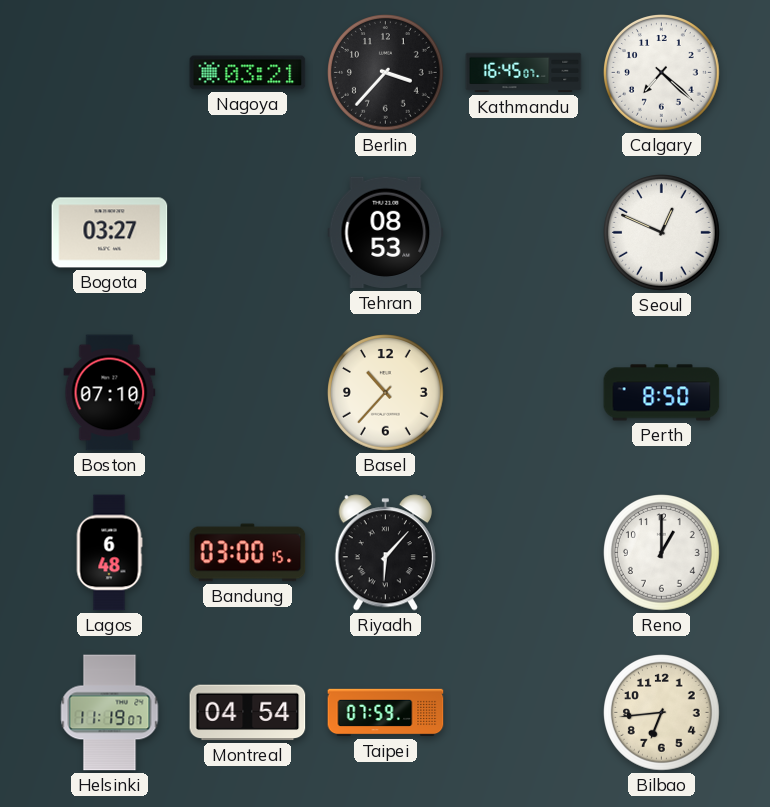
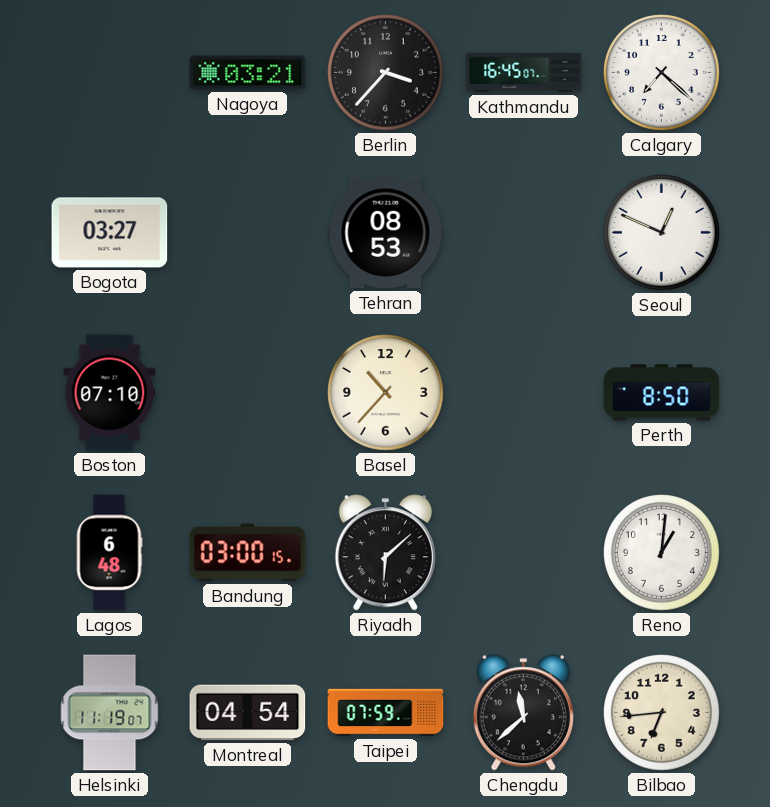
Riyadh: 6:07 -> 6:08 (385, 553)
Reno: 1:00 -> 1:01 (662, 553)
Chengdu: none -> 11:38 (523, 713)
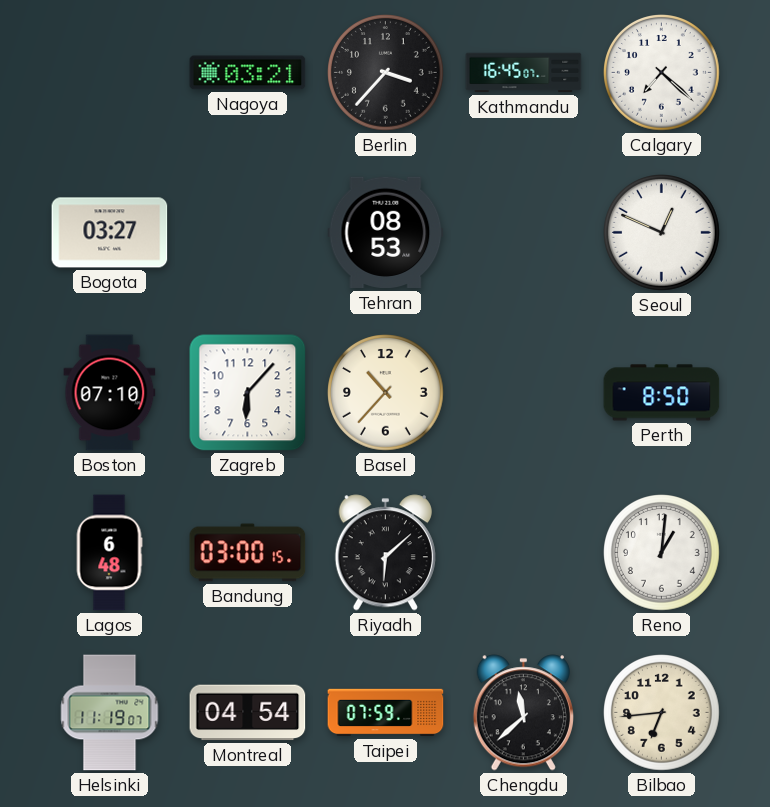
Zagreb: none -> 6:07 (248, 393)
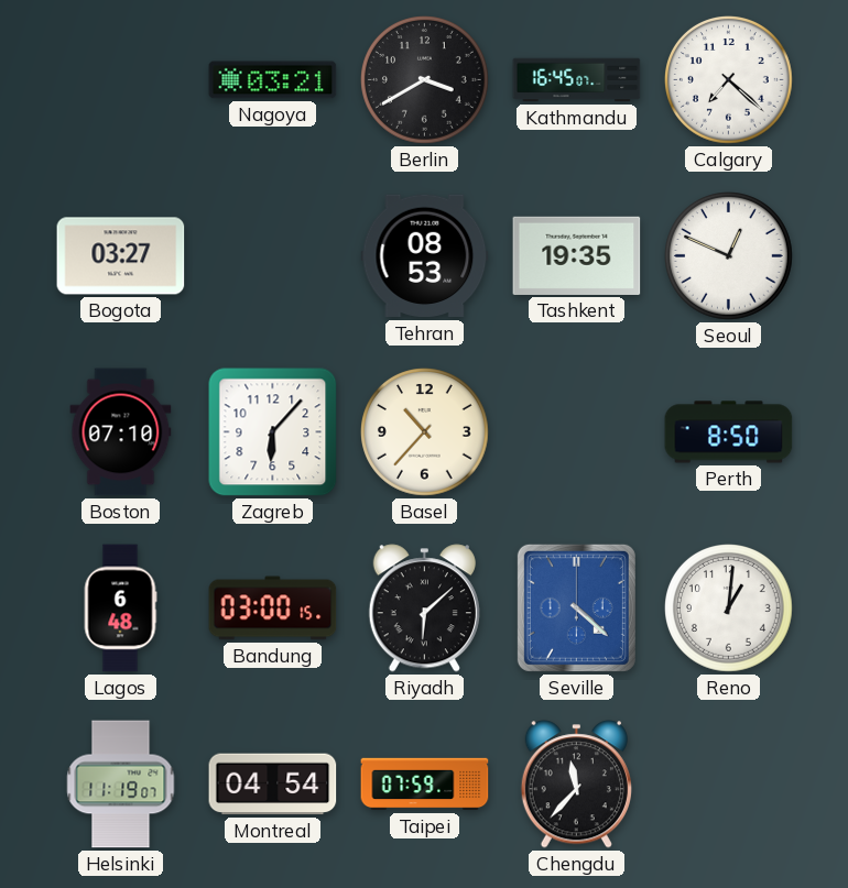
Berlin: 3:37 -> 3:40 (425, 80)
Tashkent: none -> 19:35 (577, 255)
Seville: none -> 4:22 (576, 607)
Chengdu: 11:38 -> 11:37 (576, 785)
Bilbao: 6:44 -> none (662, 713)
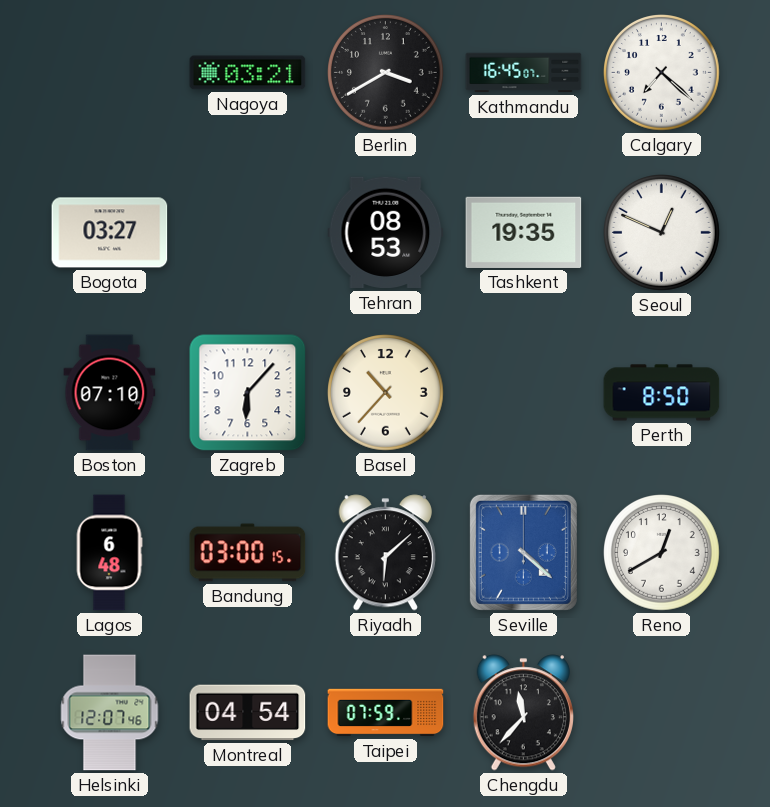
Reno: 1:01 -> 12:40 (662, 553)
Helsinki: 11:19 -> 12:07 (110, 713)
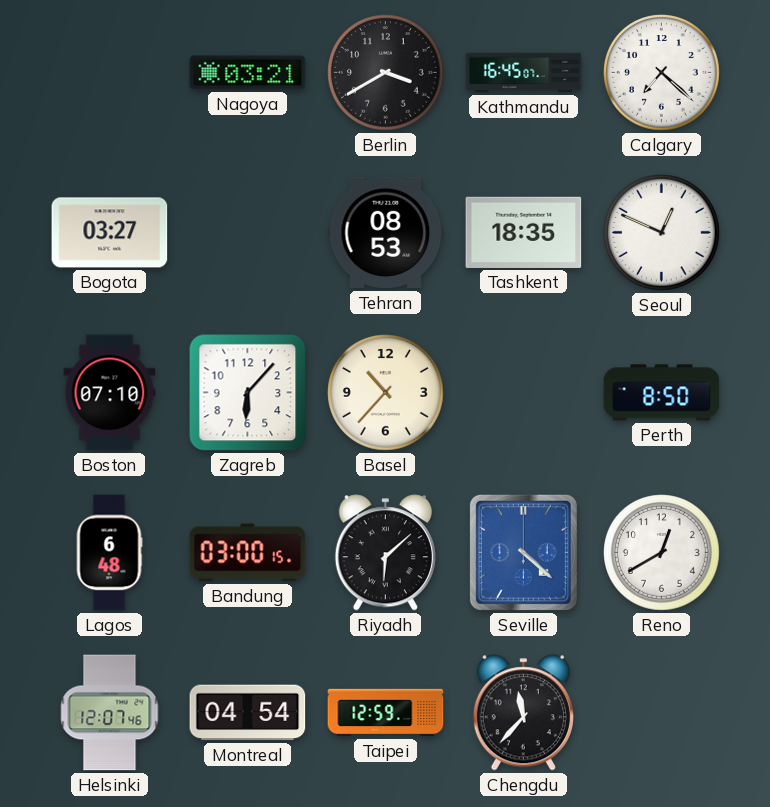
Tashkent: 19:35 -> 18:35 (524, 232)
Taipei: 07:59 -> 12:59 (386, 713)
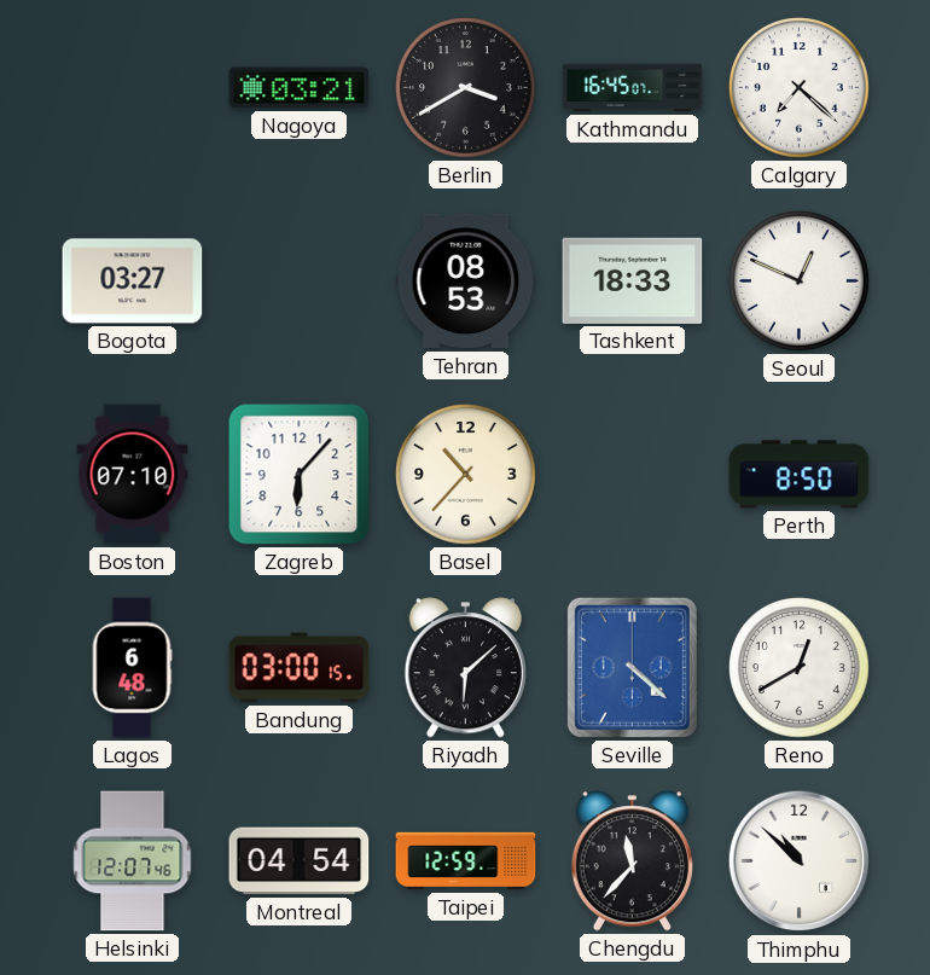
Tashkent: 18:35 -> 18:33 (633, 280)
Thimphu: none -> 10:52 (800, 861)
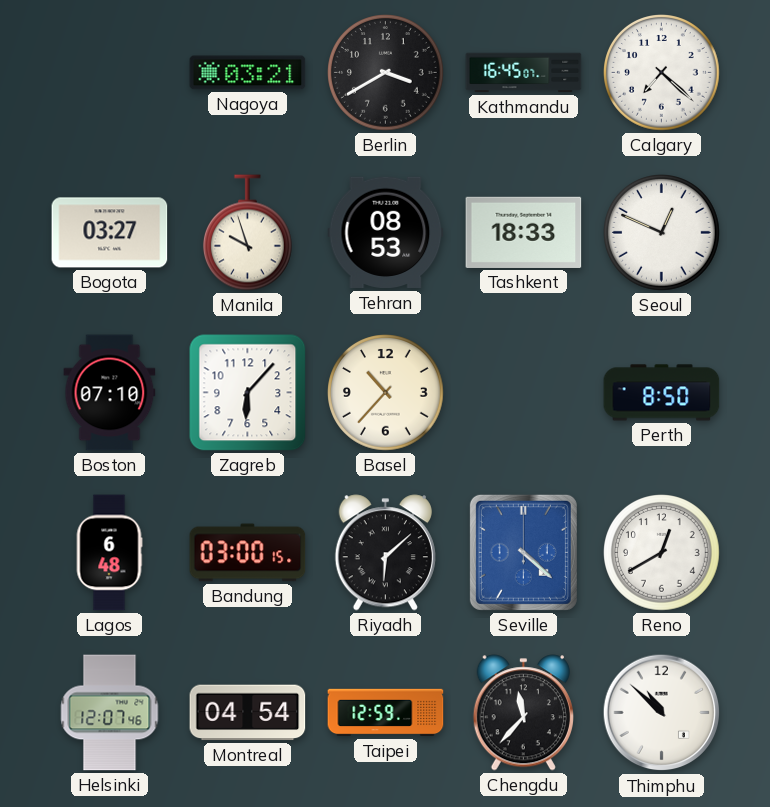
Manila: none -> 9:57 (247, 233)
